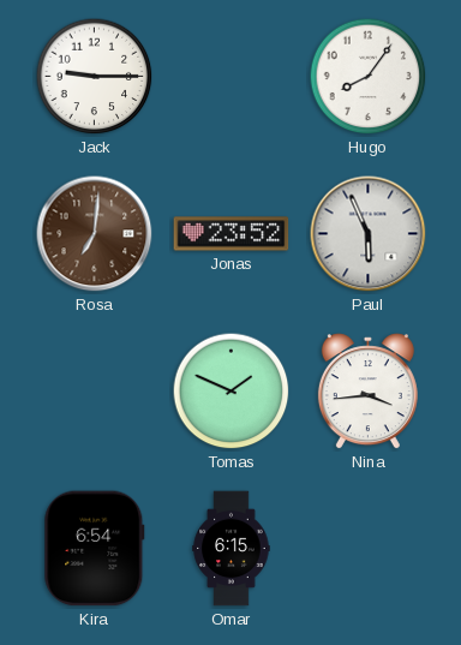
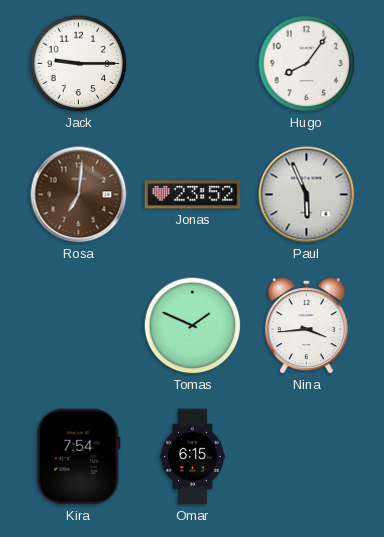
Kira: 6:54 -> 7:54 (79, 457)
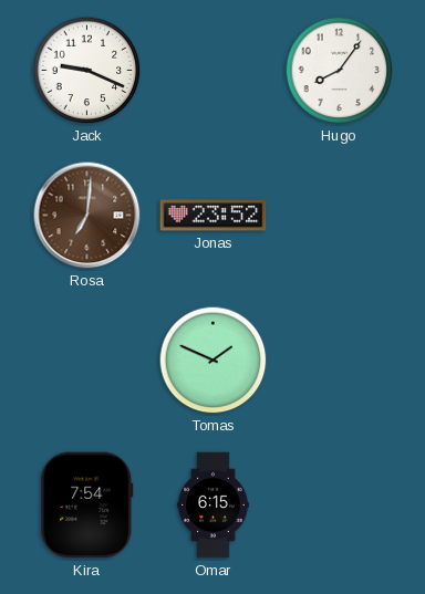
Jack: 9:15 -> 9:19 (87, 71)
Paul: 5:56 -> none (307, 195)
Nina: 3:44 -> none (306, 326)
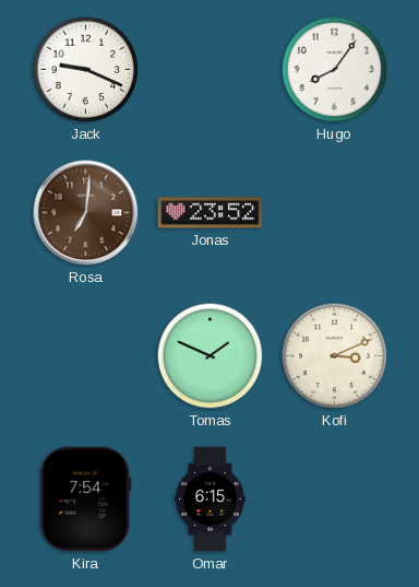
Kofi: none -> 3:11 (335, 356)
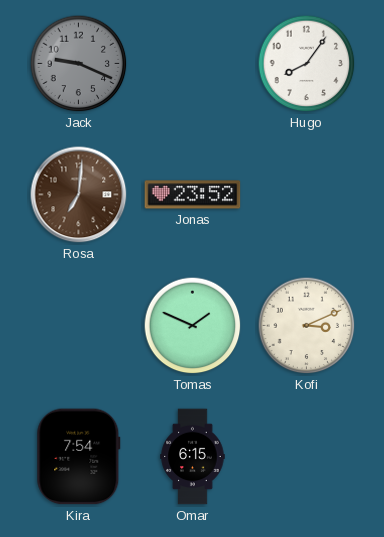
Jack dial: white -> grey (79, 64)
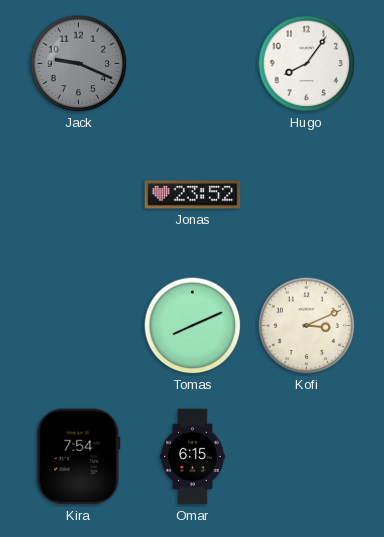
Rosa: 7:01 -> none (79, 195)
Tomas: 1:49 -> 8:11 (193, 326)
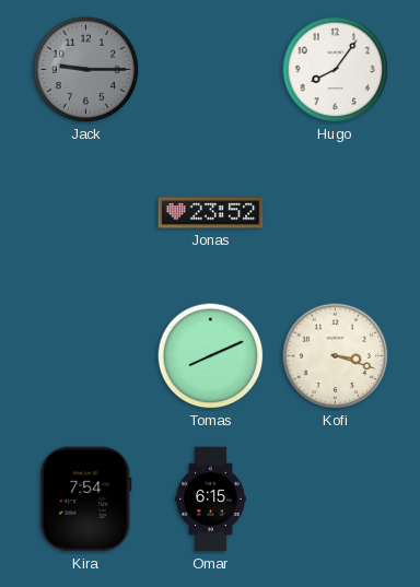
Jack: 9:19 -> 9:15 (86, 70)
Kofi: 3:11 -> 3:18 (336, 356)
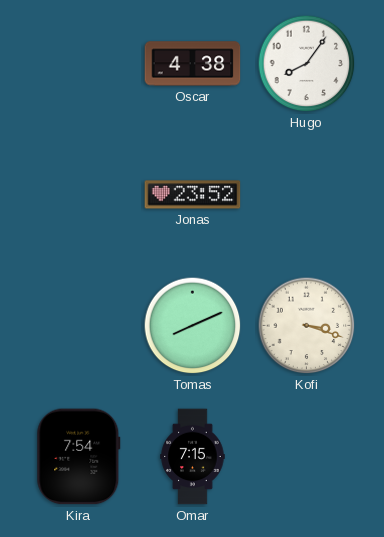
Jack: 9:15 -> none (86, 70)
Oscar: none -> 4:38 (193, 64)
Omar: 6:15 -> 7:15 (193, 457)
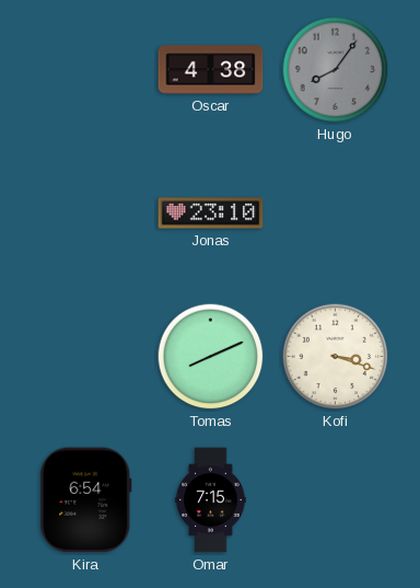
Hugo dial: white -> grey (336, 70)
Jonas: 23:52 -> 23:10 (211, 214)
Kira: 7:54 -> 6:54 (86, 500)
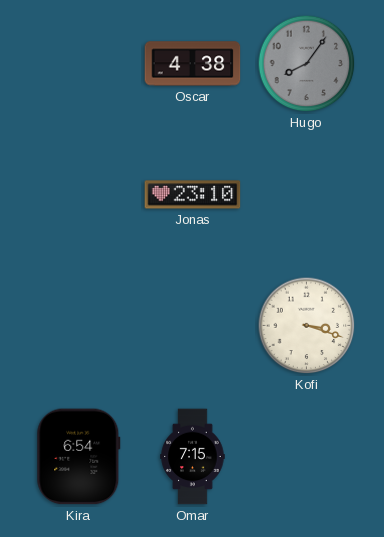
Tomas: 8:11 -> none (211, 357)
